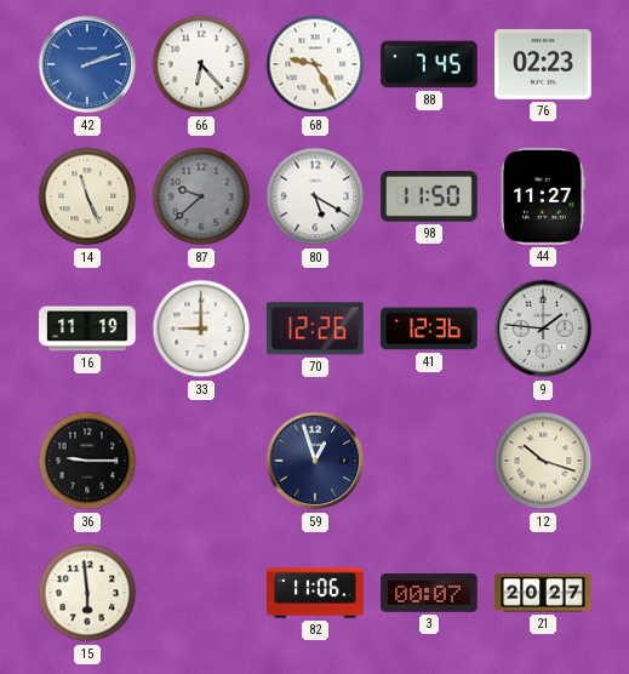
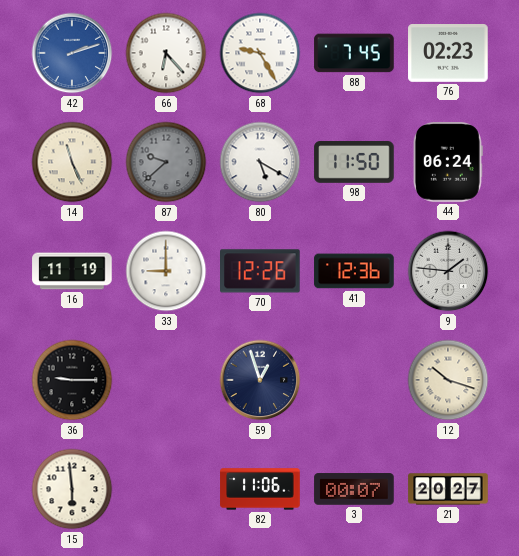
44: 11:27 -> 06:24 (448, 162)
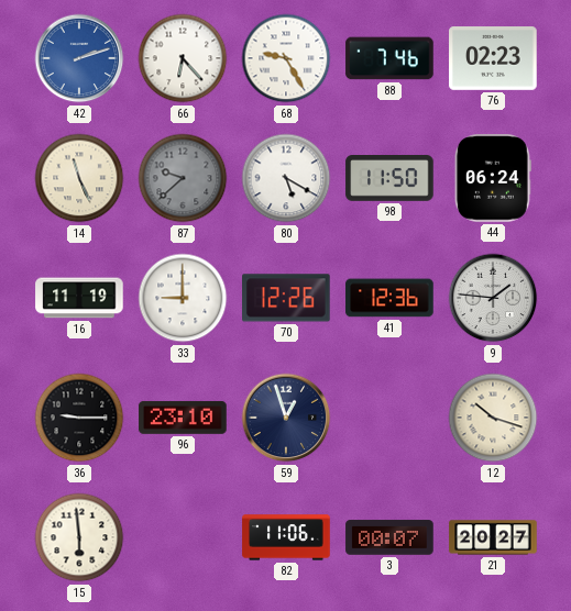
88: 7:45 -> 7:46 (389, 58)
96: none -> 23:10 (183, 418)
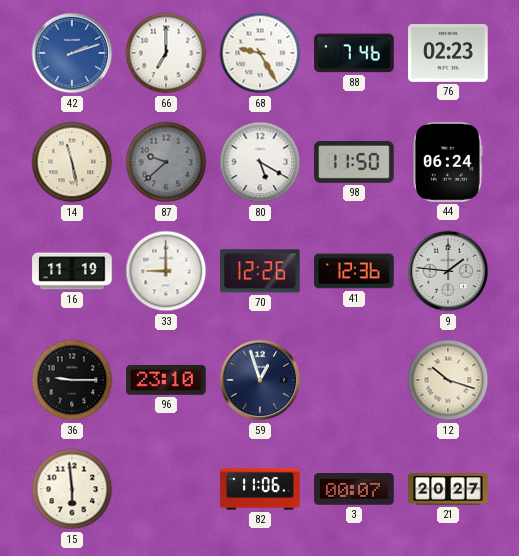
66: 6:23 -> 7:00 (166, 53)
14: 11:26 -> 11:28 (72, 162)
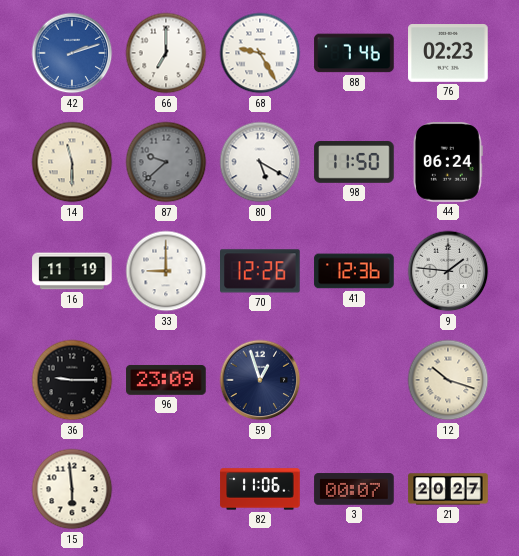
14: 11:28 -> 11:30 (72, 162)
96: 23:10 -> 23:09 (166, 380)
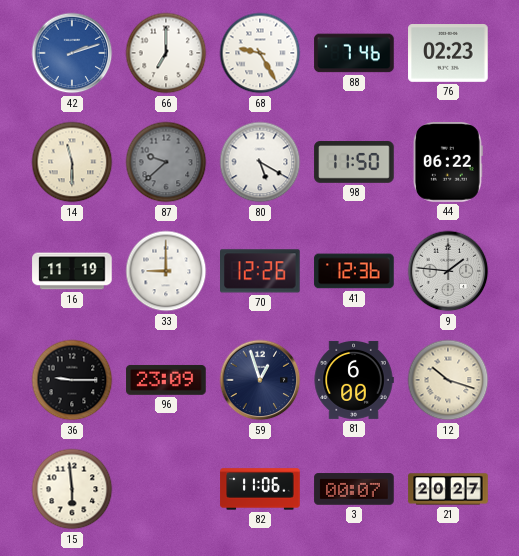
44: 06:24 -> 06:22 (448, 162)
81: none -> 6:00 (354, 380)
